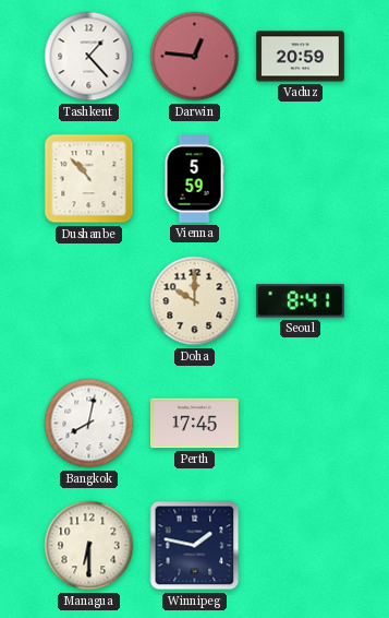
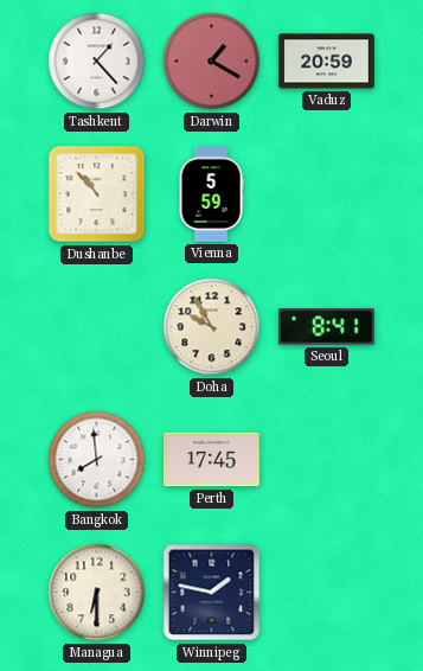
Darwin: 12:46 -> 1:20 (212, 62)
Doha: 10:00 -> 9:55 (212, 327)
Bangkok: 8:02 -> 7:59 (97, 460)
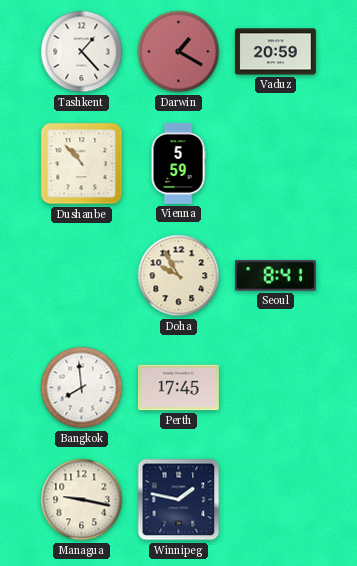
Managua: 6:30 -> 9:17 (82, 500)
